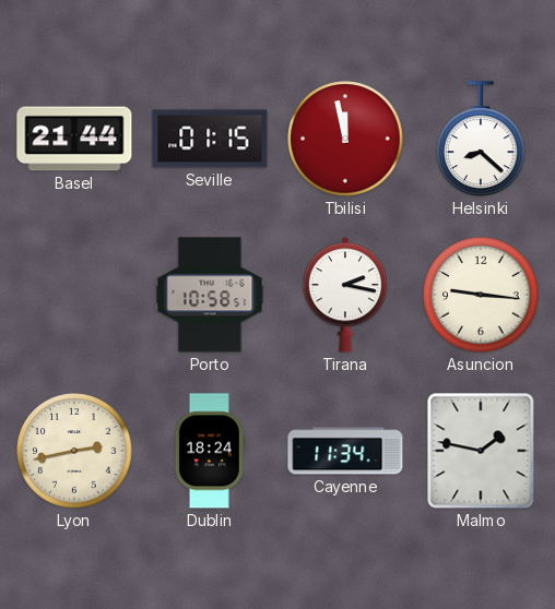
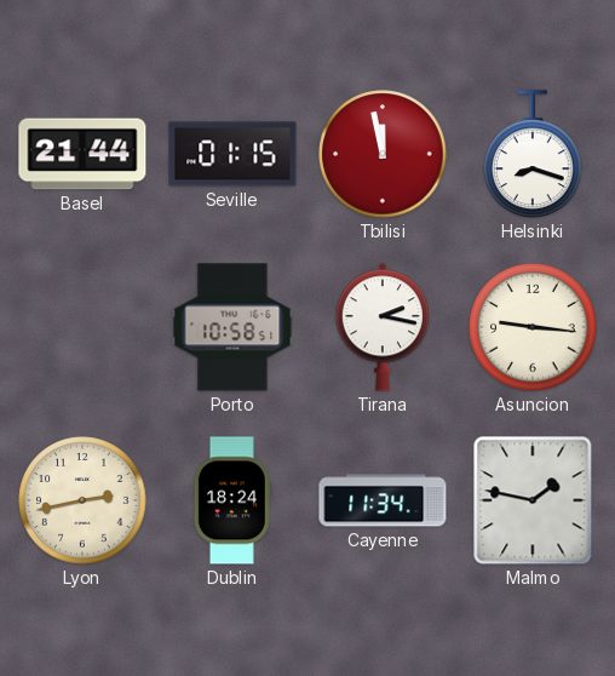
Helsinki: 8:22 -> 8:18 (533, 154)
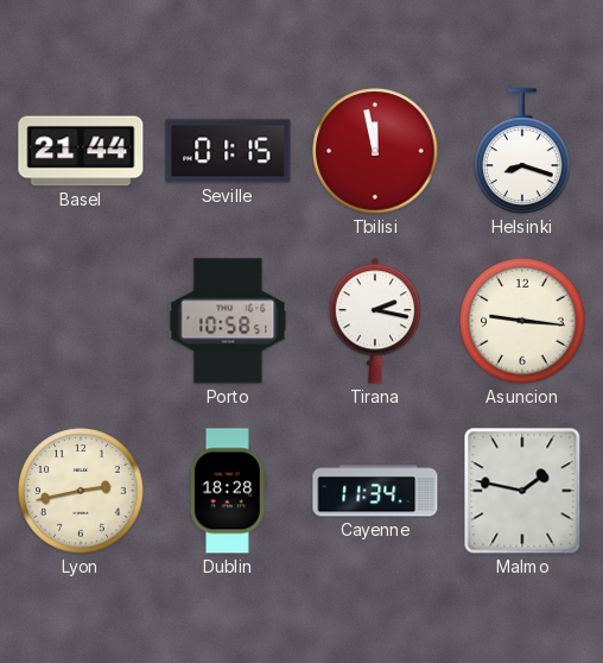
Dublin: 18:24 -> 18:28 (228, 491)
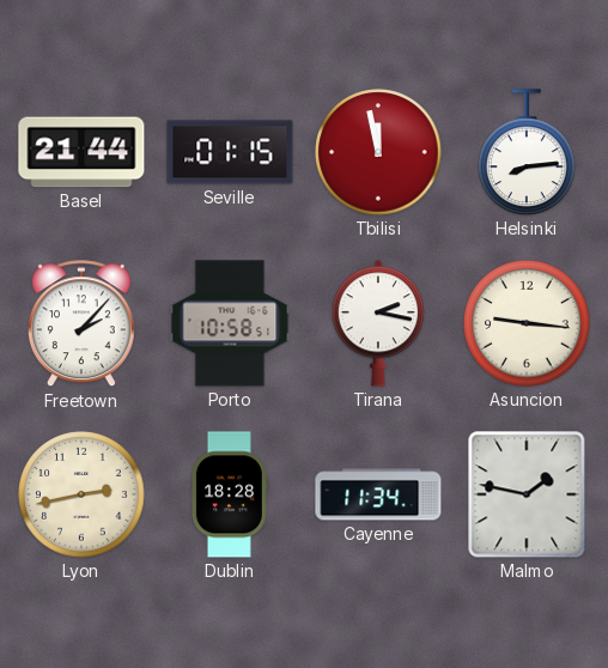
Helsinki: 8:18 -> 8:14 (527, 152)
Freetown: none -> 2:07 (81, 324)
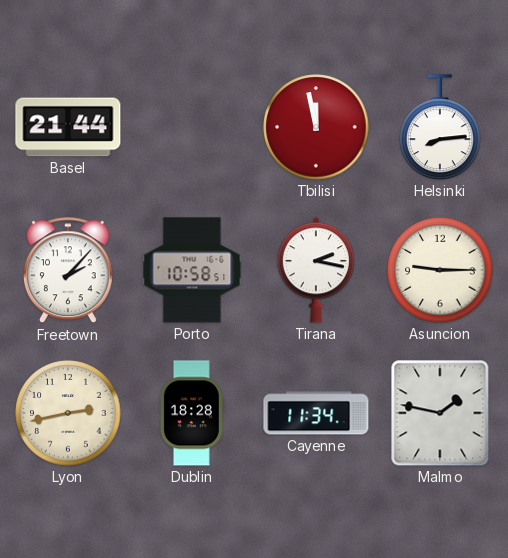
Seville: 01:15 -> none (230, 152)
Asuncion: 9:16 -> 9:15 (440, 270)
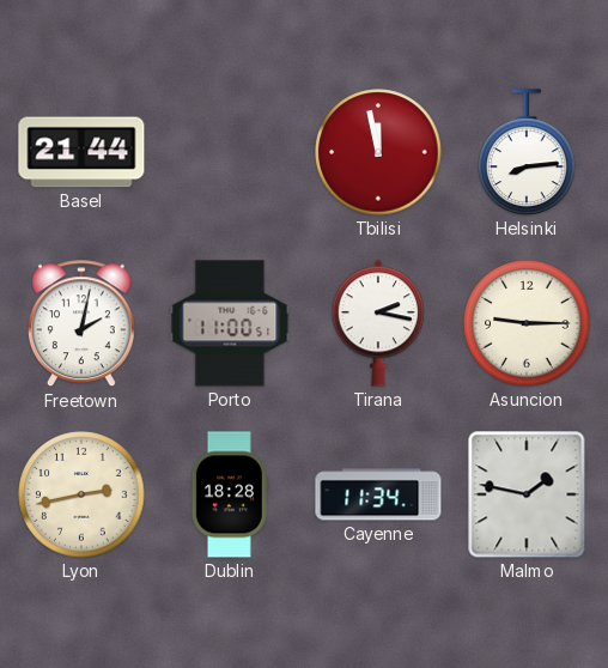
Freetown: 2:07 -> 2:02 (81, 324)
Porto: 10:58 -> 11:00 (230, 323)
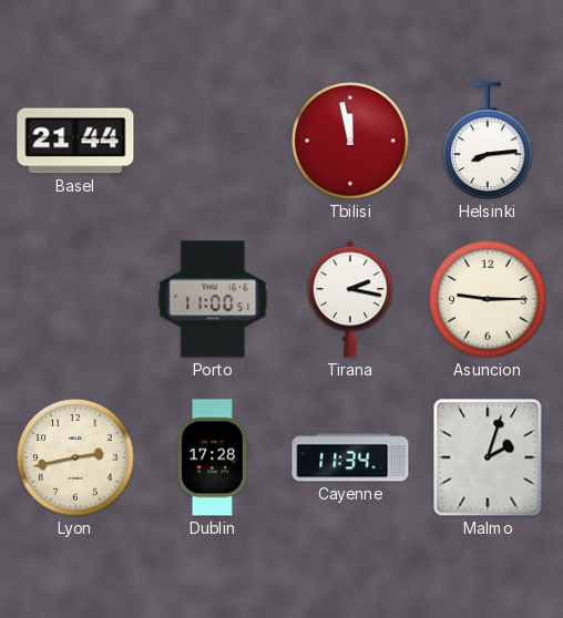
Freetown: 2:02 -> none (81, 324)
Dublin: 18:28 -> 17:28 (213, 457)
Malmo: 1:47 -> 2:03 (488, 457)
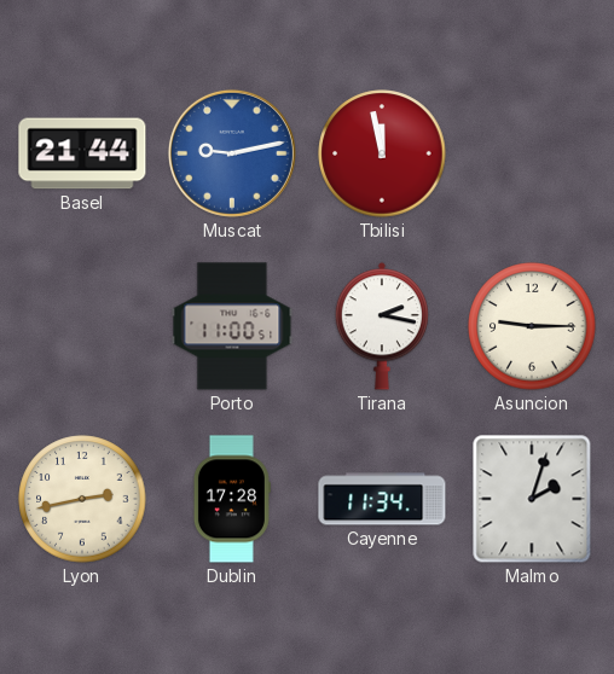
Muscat: none -> 9:13 (232, 153)
Helsinki: 8:14 -> none (488, 141)
